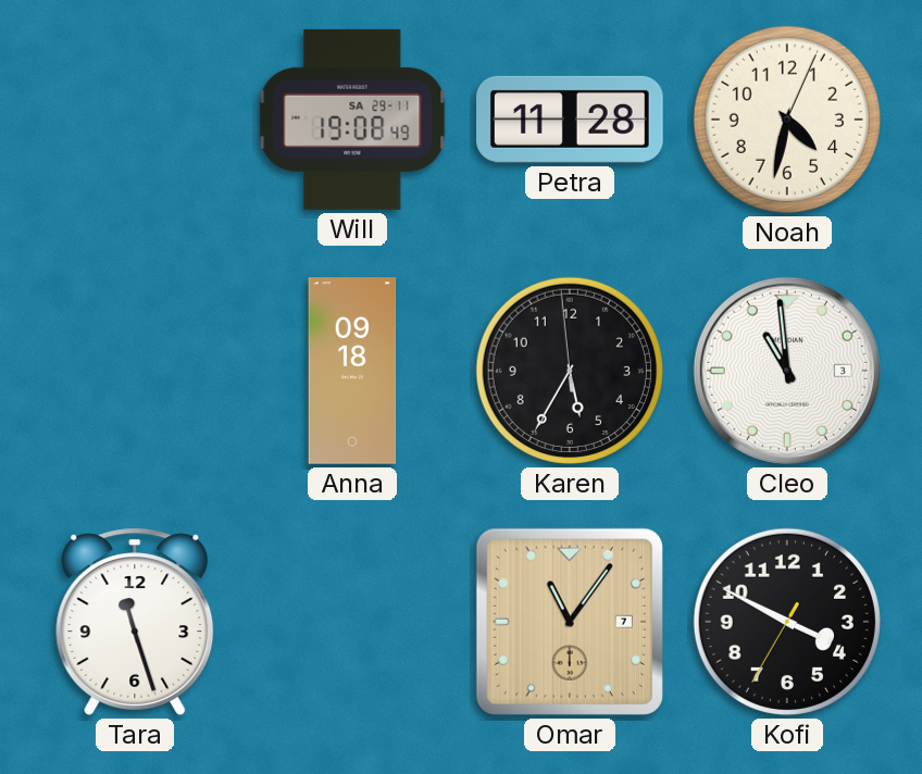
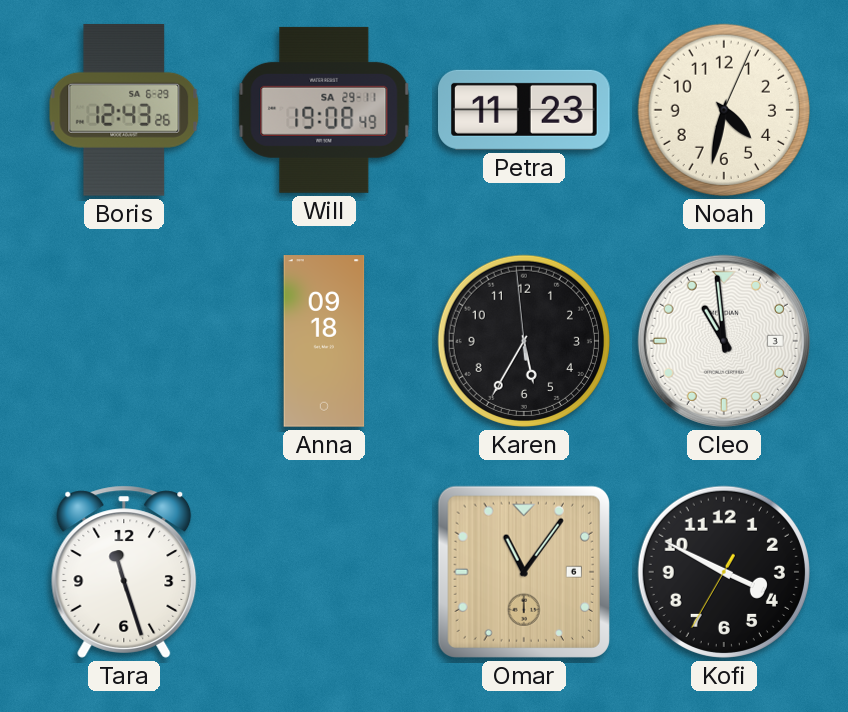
Boris: none -> 12:43 (124, 110)
Petra: 11:28 -> 11:23 (525, 110)
Omar date: 7 -> 6 (524, 572)
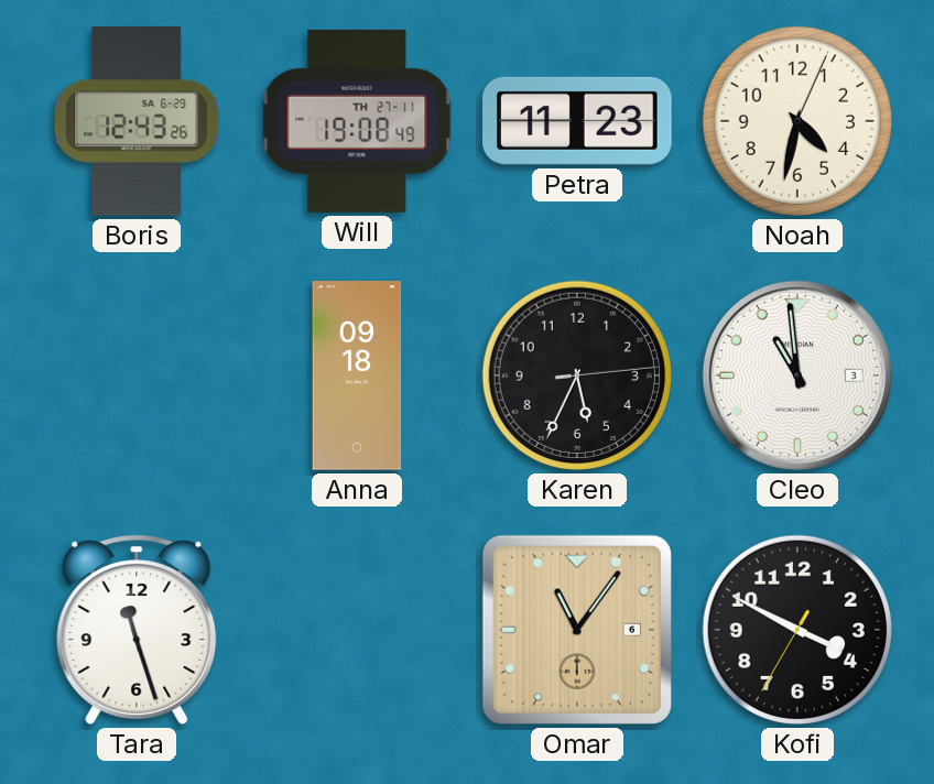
Will date: SA 29-11 -> TH 27-11 (357, 121)
Karen: 5:34:59 -> 5:34:14 (577, 375)
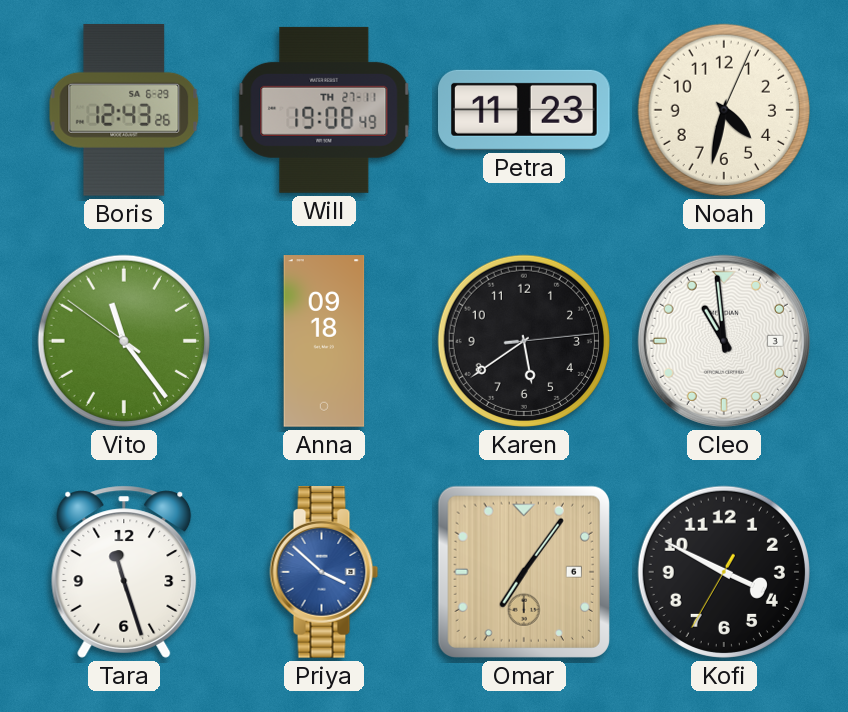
Vito: none -> 11:23 (124, 341)
Karen: 5:34 -> 5:39 (524, 341)
Priya: none -> 3:52 (324, 573)
Omar: 11:06 -> 7:06 (524, 572)
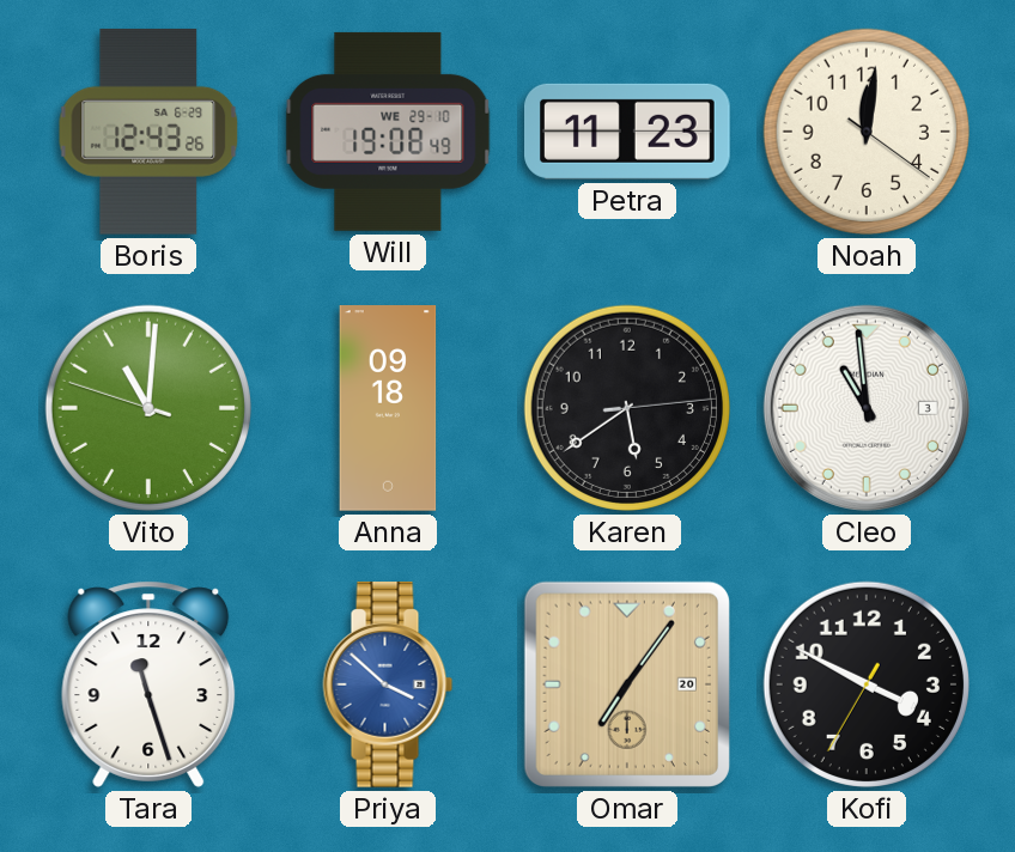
Will date: TH 27-11 -> WE 29-10 (388, 132)
Noah: 4:32 -> 12:01 (867, 132)
Vito: 11:23 -> 11:00 (148, 408)
Omar date: 6 -> 20 (627, 684)
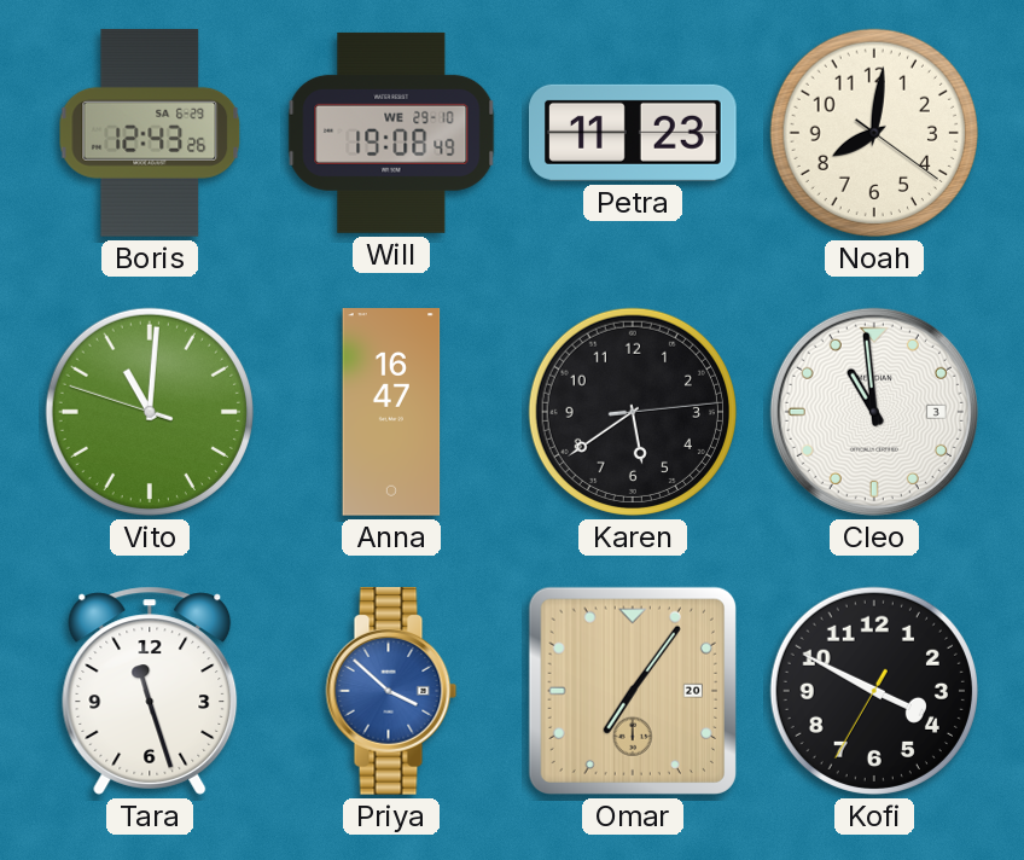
Noah: 12:01 -> 8:01 (874, 133)
Anna: 09:18 -> 16:47 (391, 412)
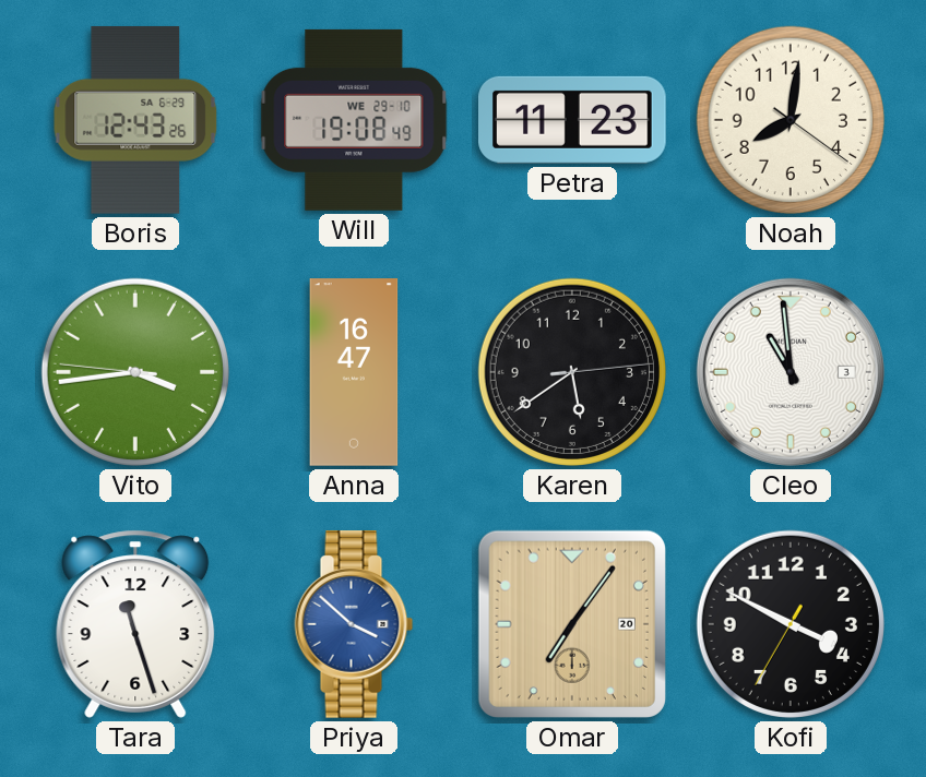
Vito: 11:00 -> 3:43 (135, 372)
